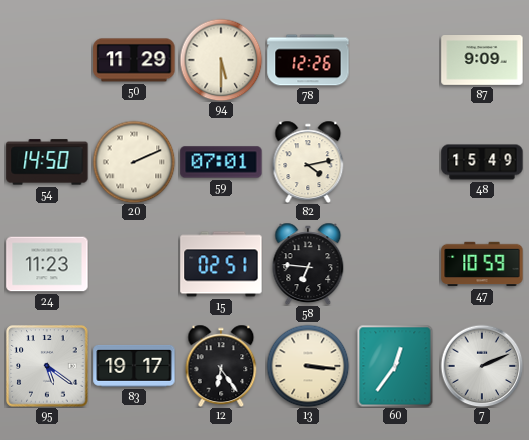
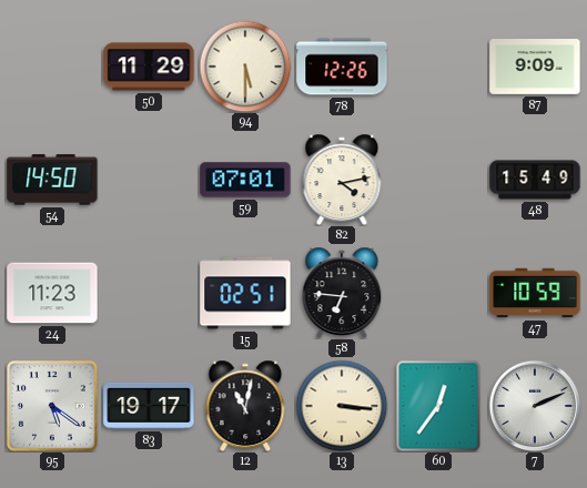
20: 2:11 -> none (134, 162)
12: 6:24 -> 11:02 (245, 406)
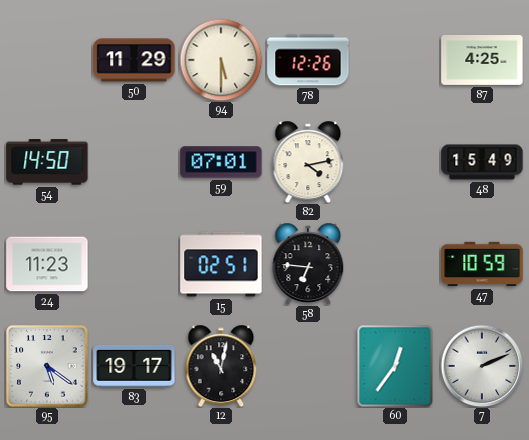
87: 9:09 -> 4:25 (482, 61)
13: 3:16 -> none (342, 406)
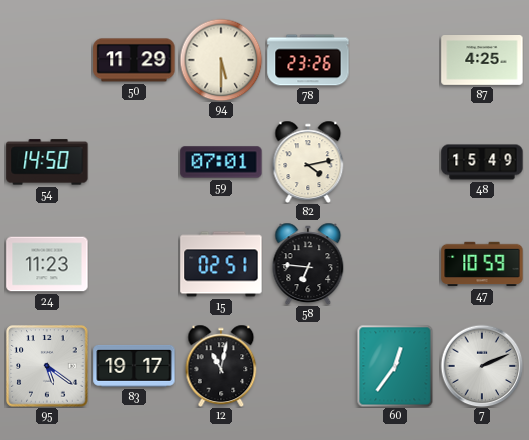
78: 12:26 -> 23:26 (308, 60)
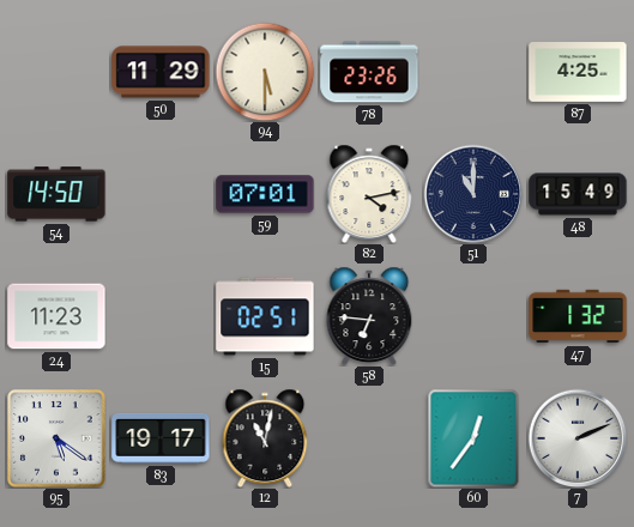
51: none -> 11:00 (473, 194)
47: 10:59 -> 1:32 (578, 316)
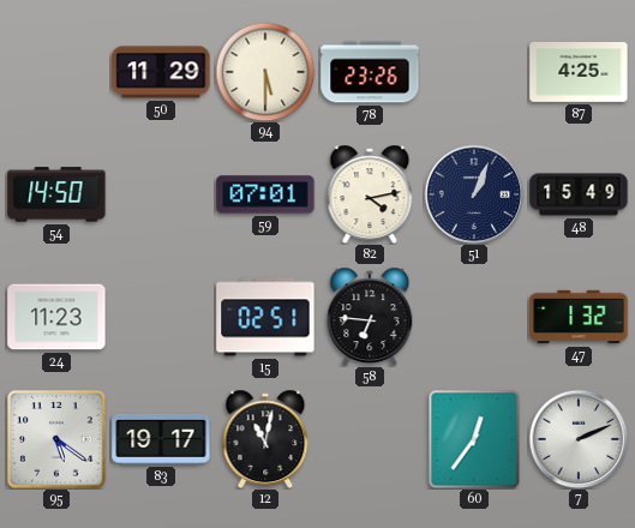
51: 11:00 -> 1:04 (474, 194)
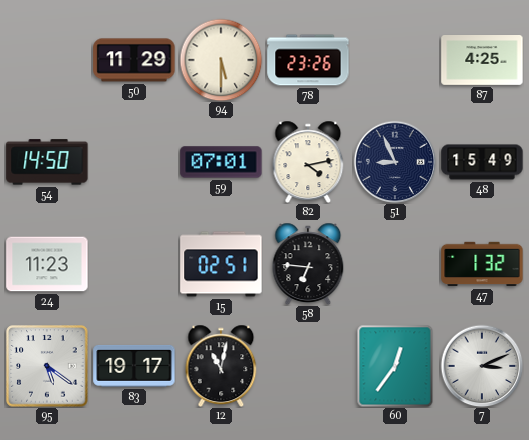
51: 1:04 -> 8:56 (395, 162)
7: 2:11 -> 3:11 (482, 366)
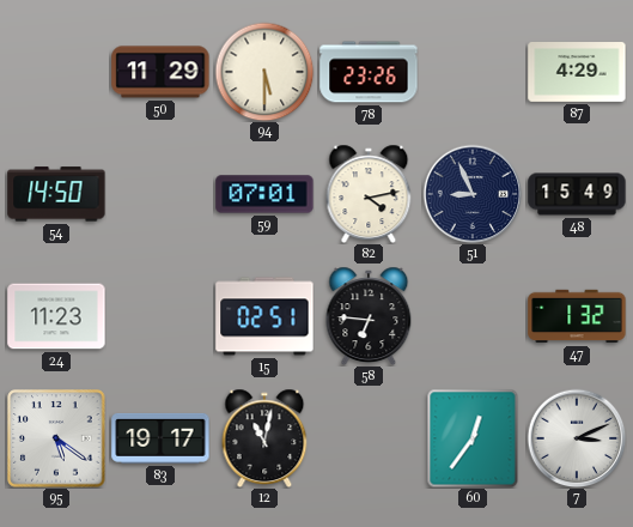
87: 4:25 -> 4:29 (577, 73)
